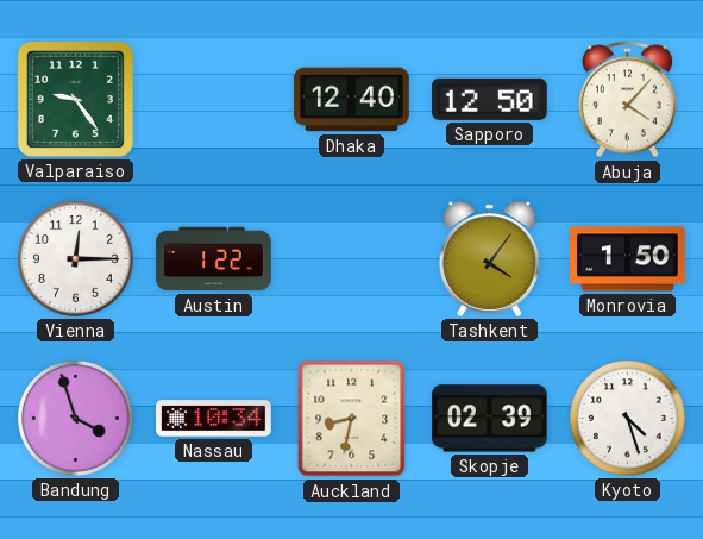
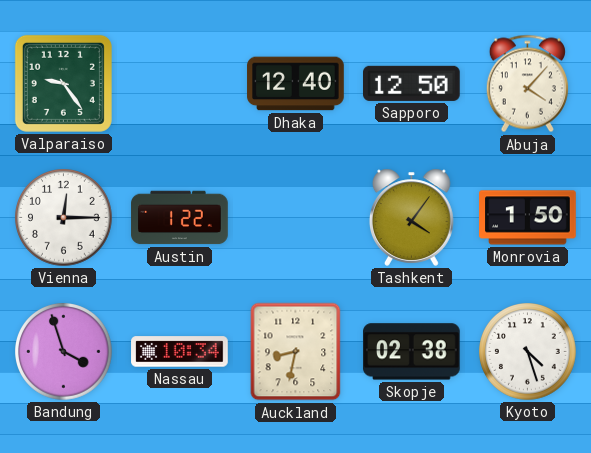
Skopje: 02:39 -> 02:38 (412, 352)
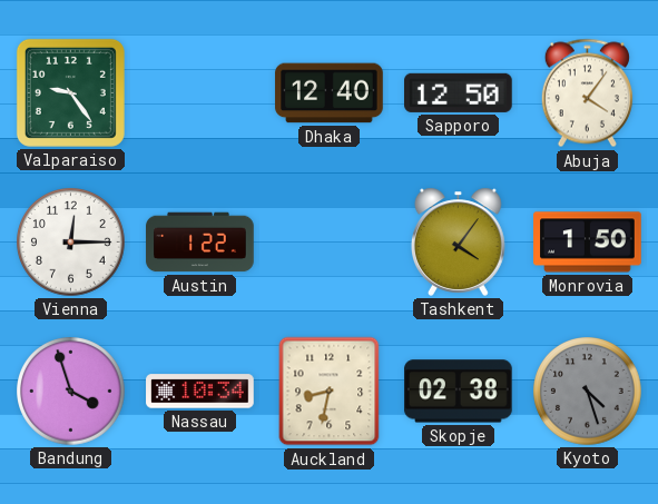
Abuja: 4:07 -> 4:06 (587, 93)
Kyoto dial: white -> grey (588, 392)
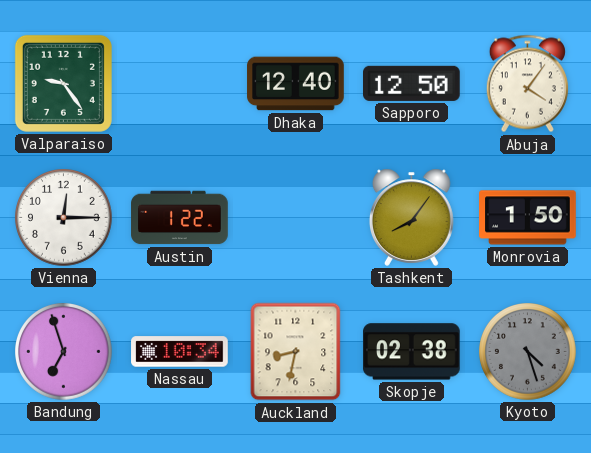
Tashkent: 4:06 -> 8:06 (412, 217)
Bandung: 3:57 -> 6:57 (64, 352)
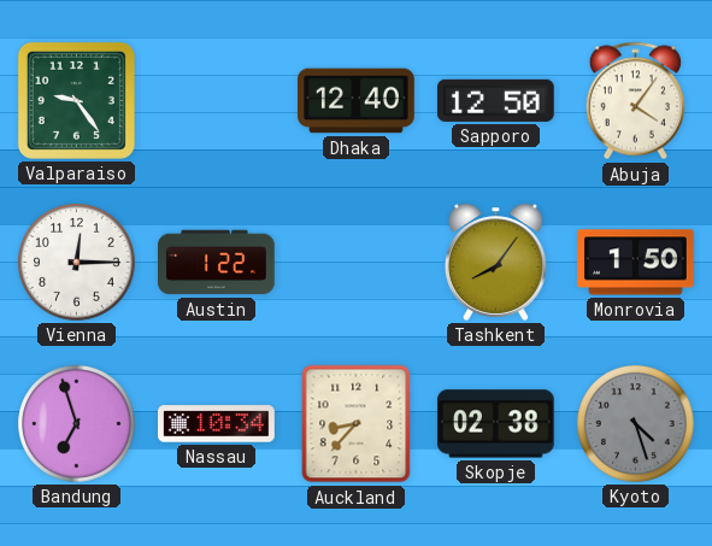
Auckland: 8:32 -> 8:37 (357, 424)
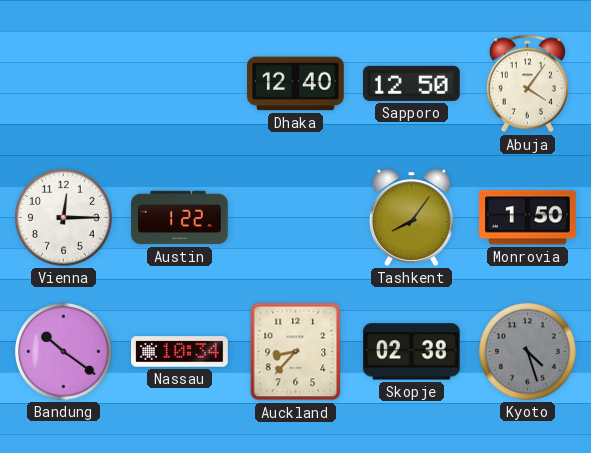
Valparaiso: 9:24 -> none (76, 100)
Bandung: 6:57 -> 10:21 (64, 352)
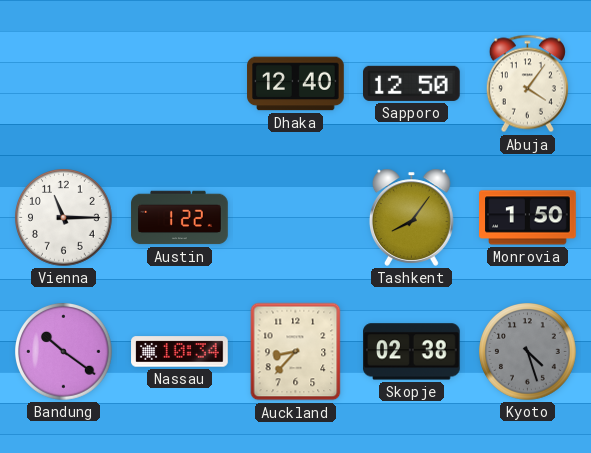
Vienna: 12:15 -> 11:15 (64, 218)
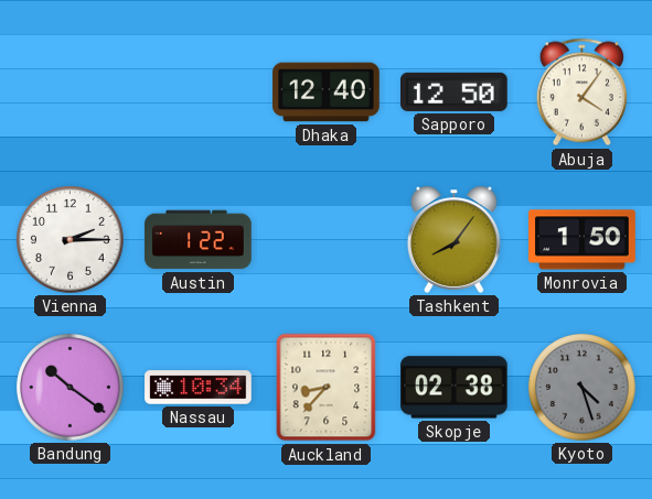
Vienna: 11:15 -> 2:15 (71, 240)
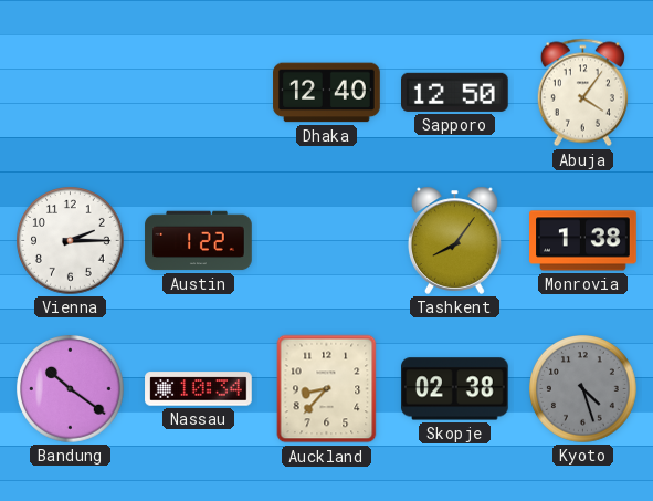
Monrovia: 1:50 -> 1:38 (583, 241)
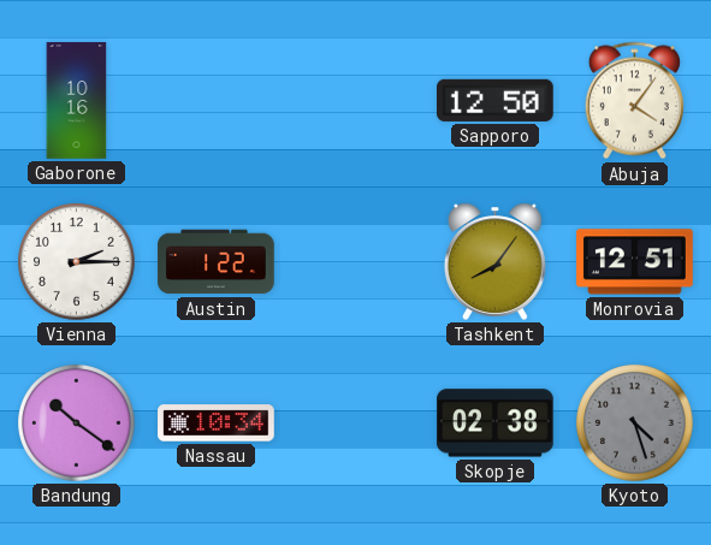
Gaborone: none -> 10:16 (77, 101)
Dhaka: 12:40 -> none (327, 93)
Monrovia: 1:38 -> 12:51 (635, 262)
Auckland: 8:37 -> none (327, 389)
